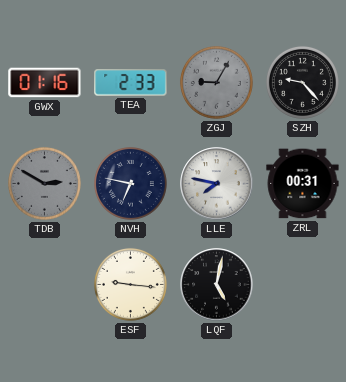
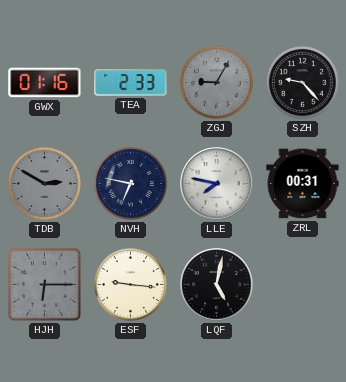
HJH: none -> 6:15 (44, 284)
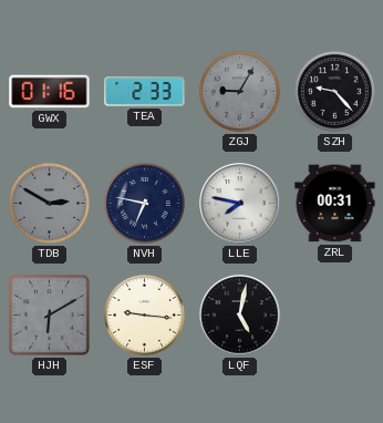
HJH: 6:15 -> 6:10 (49, 314)
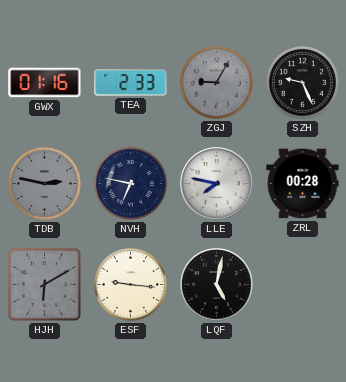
SZH: 9:23 -> 9:26 (302, 82)
TDB: 2:50 -> 2:47 (44, 183)
ZRL: 00:31 -> 00:28 (303, 184)
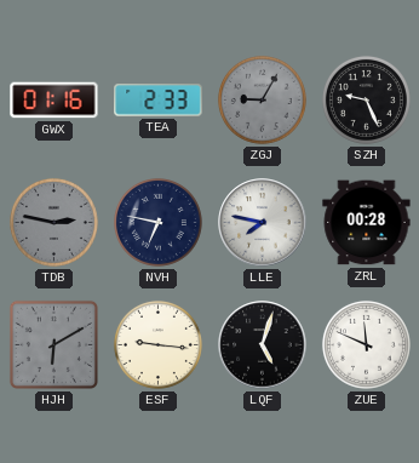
LQF: 5:02 -> 5:03 (263, 345)
ZUE: none -> 11:49 (366, 344)
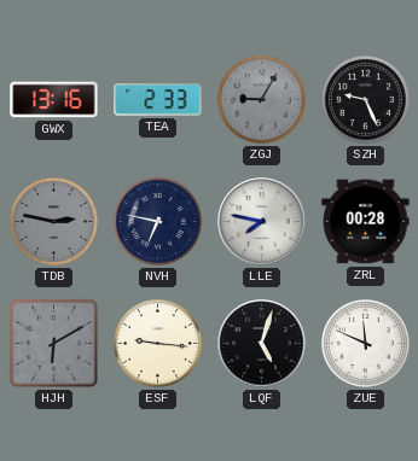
GWX: 01:16 -> 13:16 (54, 100)
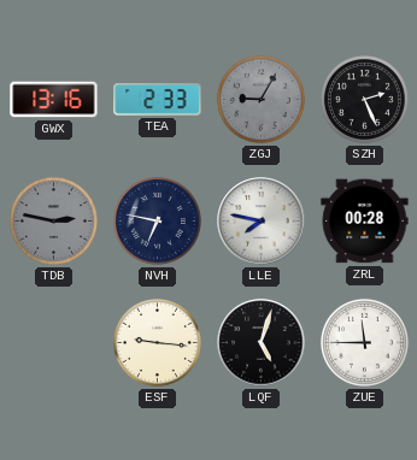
SZH: 9:26 -> 2:26 (364, 99)
HJH: 6:10 -> none (53, 343)
ZUE: 11:49 -> 11:45 (364, 342)
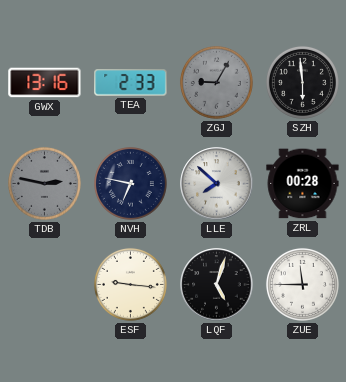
SZH: 2:26 -> 5:59 (302, 82)
LLE: 7:47 -> 7:52 (217, 184)
